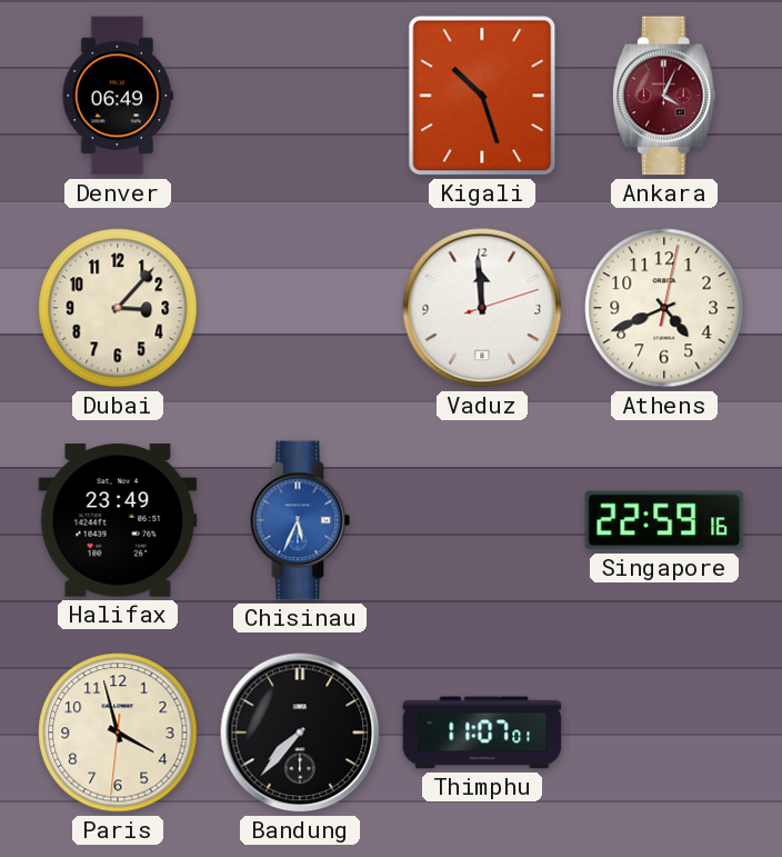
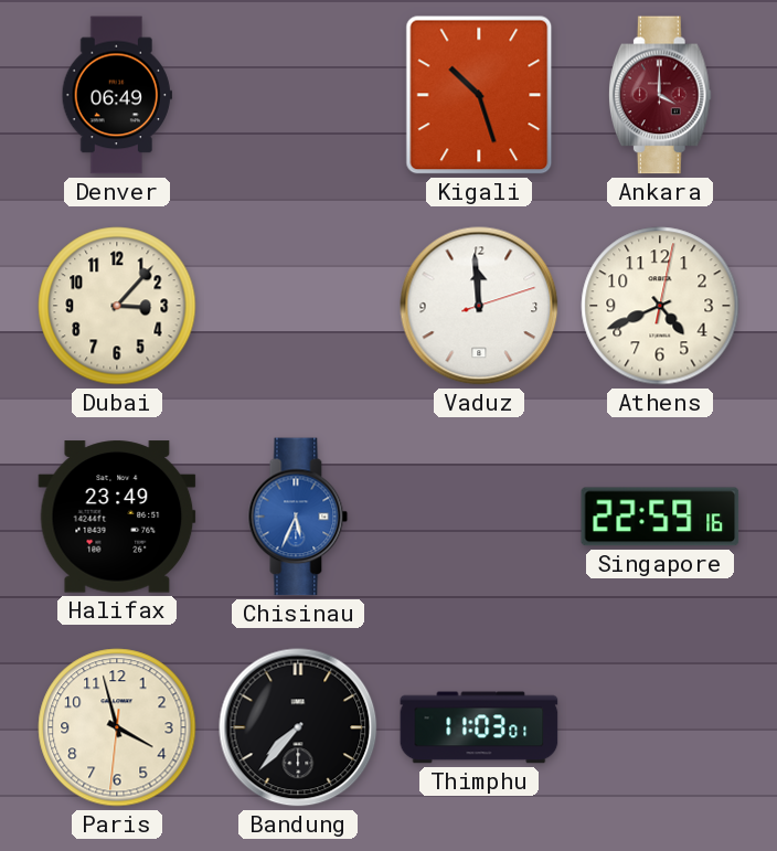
Ankara: 4:04 -> 4:00 (660, 95)
Thimphu: 11:07 -> 11:03 (479, 727)
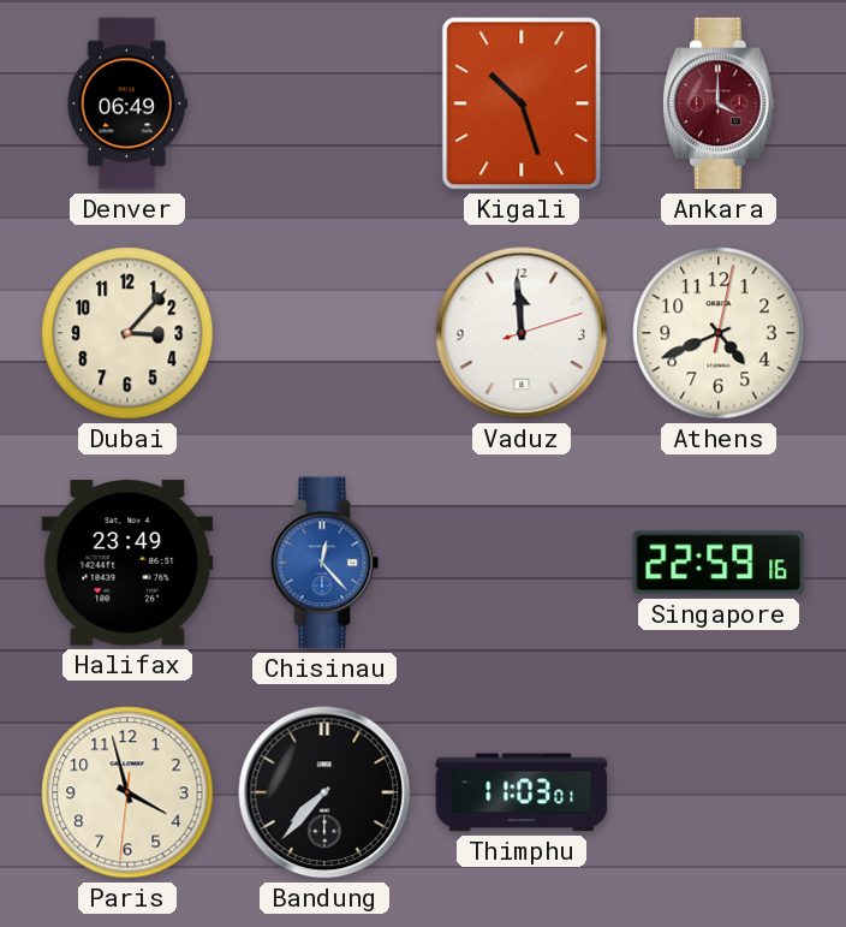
Chisinau: 5:34 -> 12:23 (324, 563)
